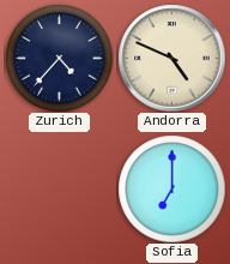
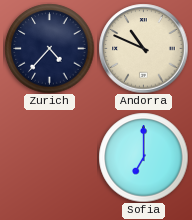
Andorra: 4:49 -> 10:49 (143, 48)
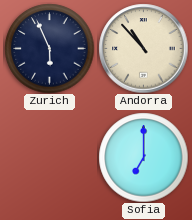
Zurich: 4:37 -> 5:56 (49, 48)
Andorra: 10:49 -> 10:53 (143, 48)
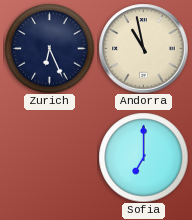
Zurich: 5:56 -> 6:26 (49, 48)
Andorra: 10:53 -> 10:58 (143, 48)
